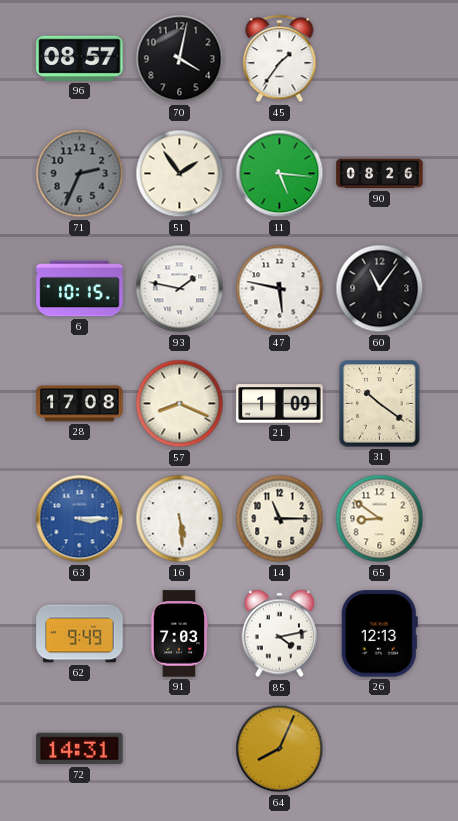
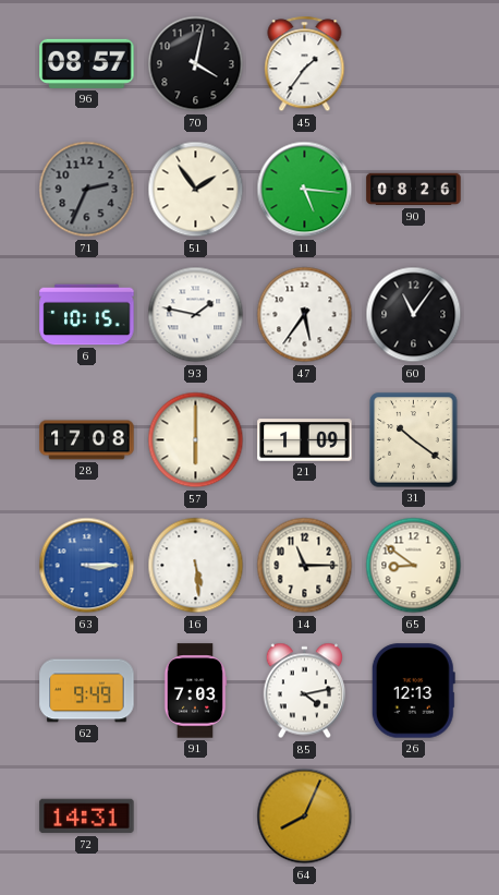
47: 5:47 -> 5:36 (305, 315)
57: 8:19 -> 6:00 (196, 440)
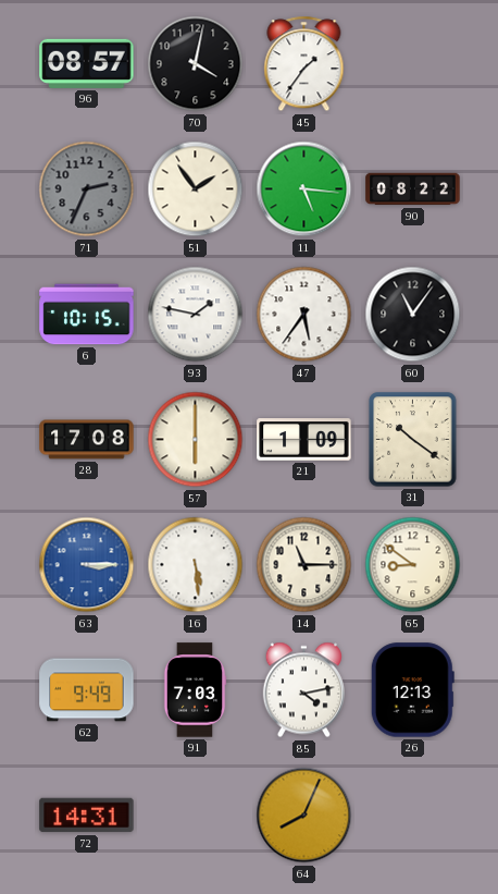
90: 08:26 -> 08:22 (413, 189)
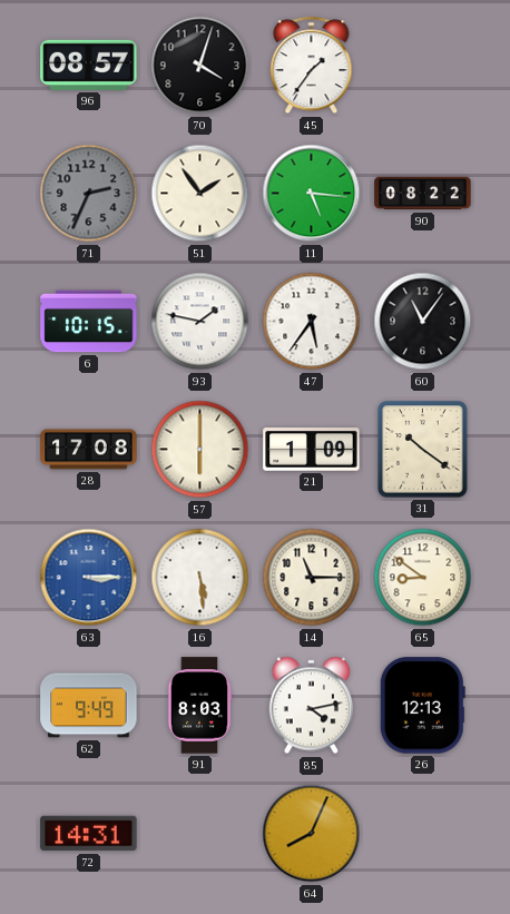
70: 4:02 -> 4:03 (200, 66)
91: 7:03 -> 8:03 (199, 706)
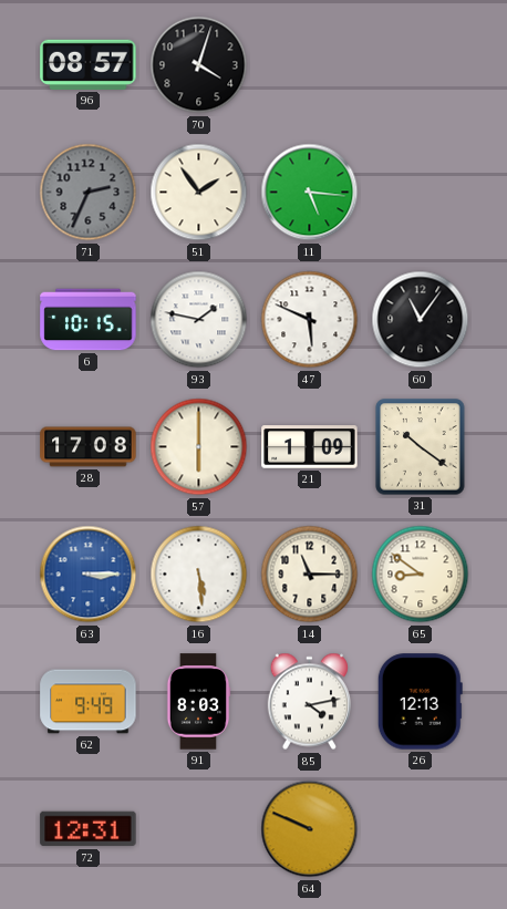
45: 1:36 -> none (312, 66)
90: 08:22 -> none (423, 194)
47: 5:36 -> 5:49 (310, 320)
72: 14:31 -> 12:31 (89, 829)
64: 8:04 -> 9:49 (310, 829)
